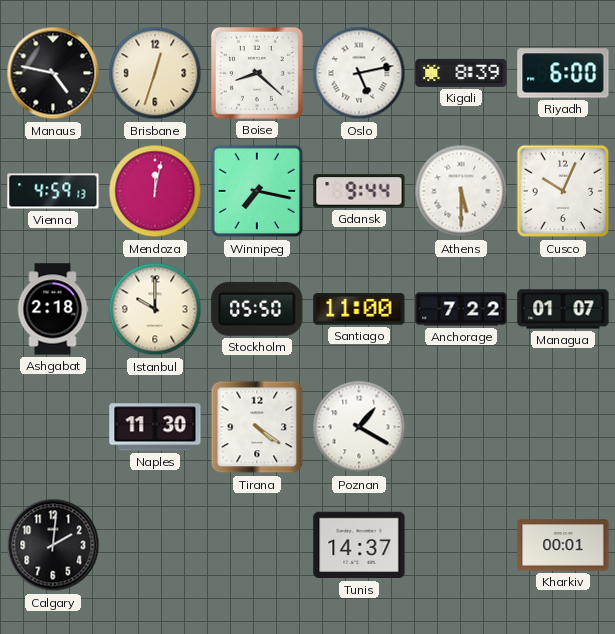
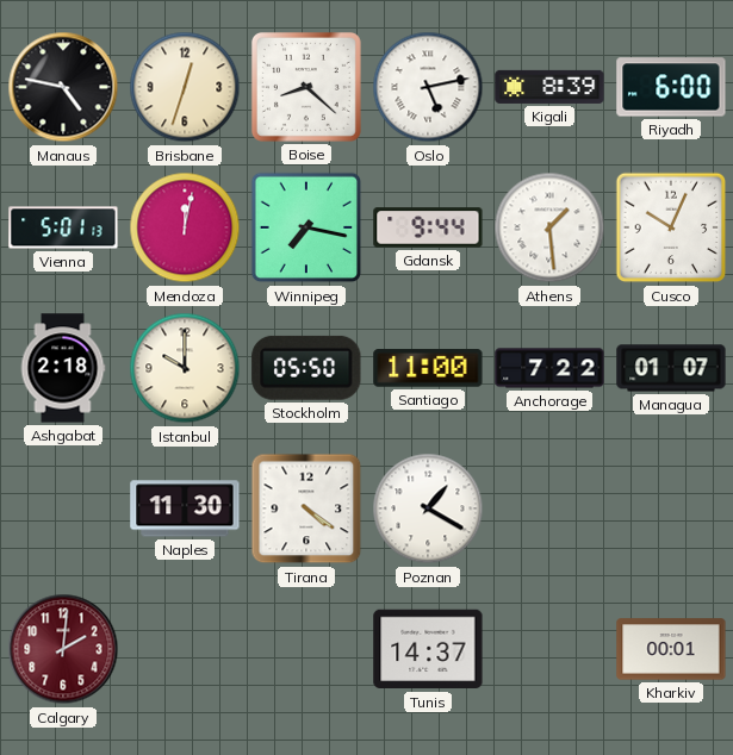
Vienna: 4:59 -> 5:01 (63, 227)
Athens: 5:30 -> 1:29 (549, 227)
Calgary dial: black -> burgundy (63, 649)
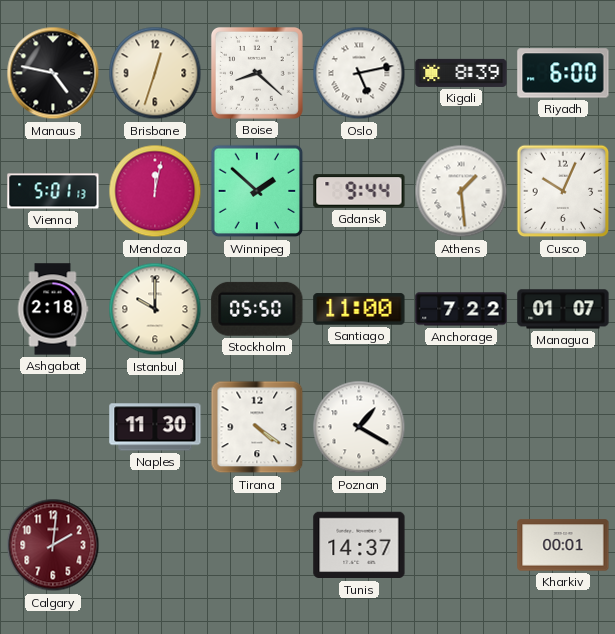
Winnipeg: 7:17 -> 1:52 (257, 191)
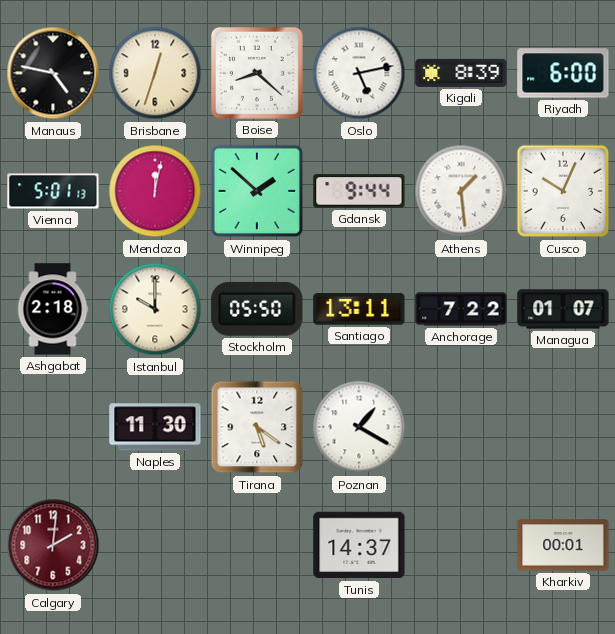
Santiago: 11:00 -> 13:11 (359, 309)
Tirana: 4:21 -> 5:21 (257, 427)
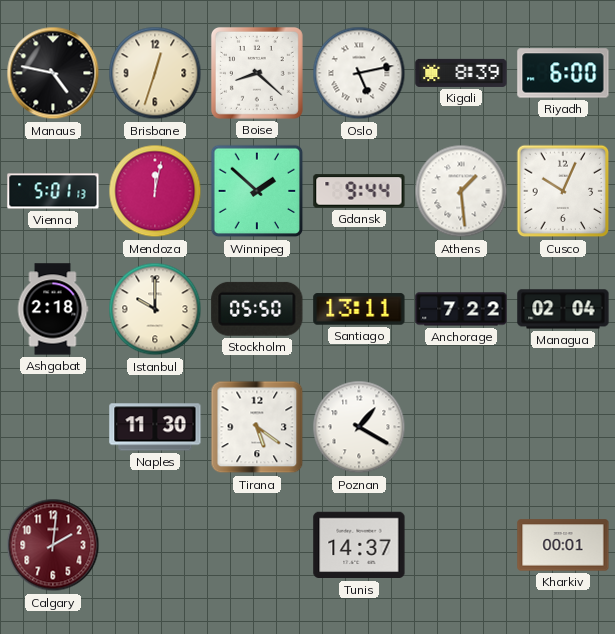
Managua: 01:07 -> 02:04 (563, 309)
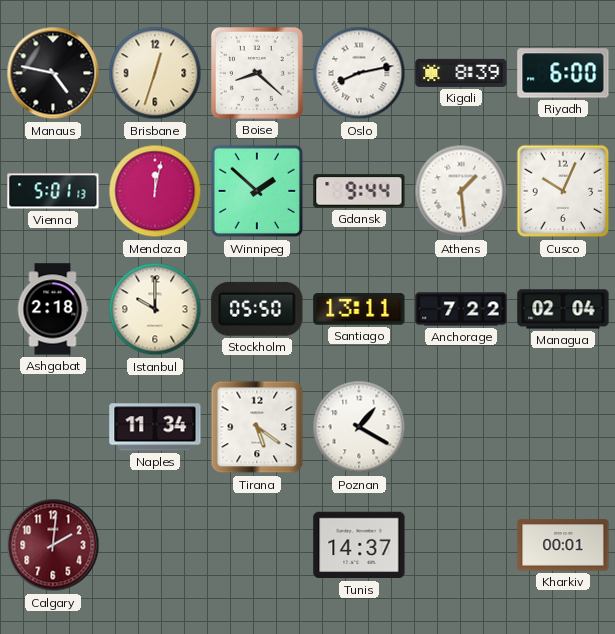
Oslo: 5:13 -> 8:13 (359, 73)
Naples: 11:30 -> 11:34 (155, 427)
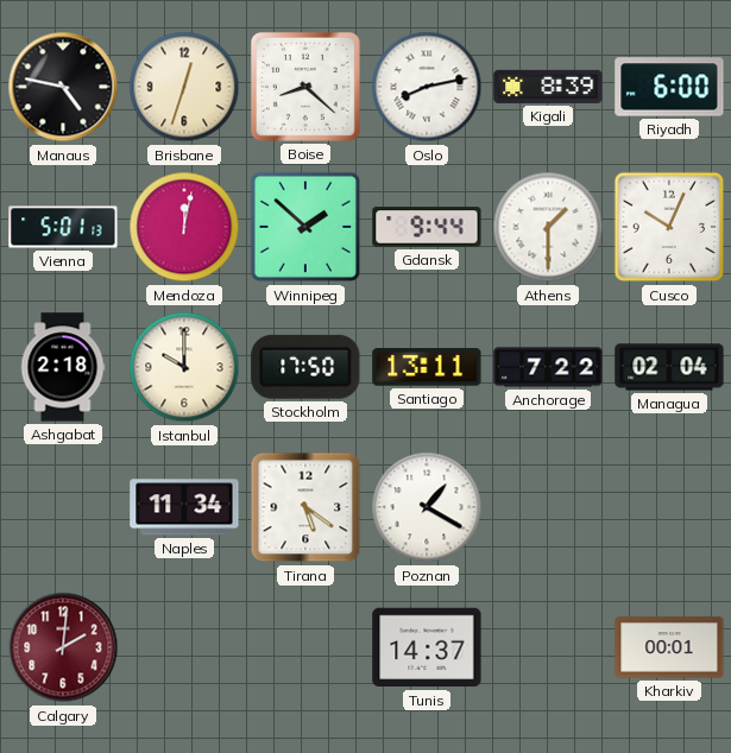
Athens: 1:29 -> 1:30 (548, 227)
Stockholm: 05:50 -> 17:50 (305, 367)
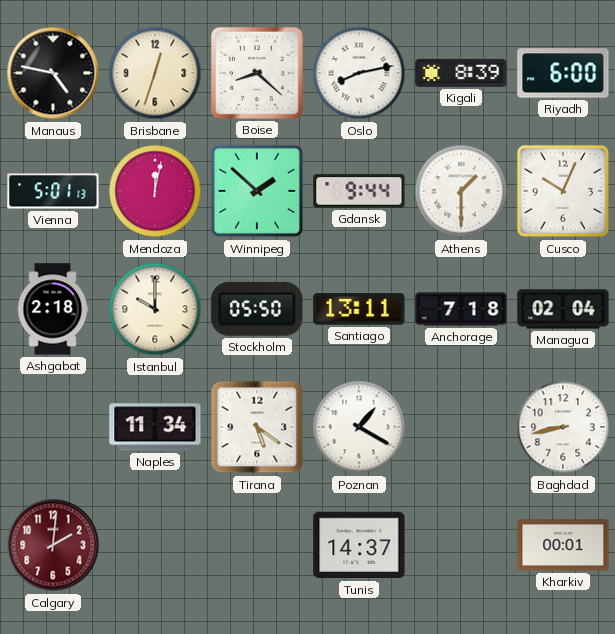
Stockholm: 17:50 -> 05:50 (257, 309)
Anchorage: 7:22 -> 7:18 (461, 309)
Baghdad: none -> 8:43 (563, 427)
